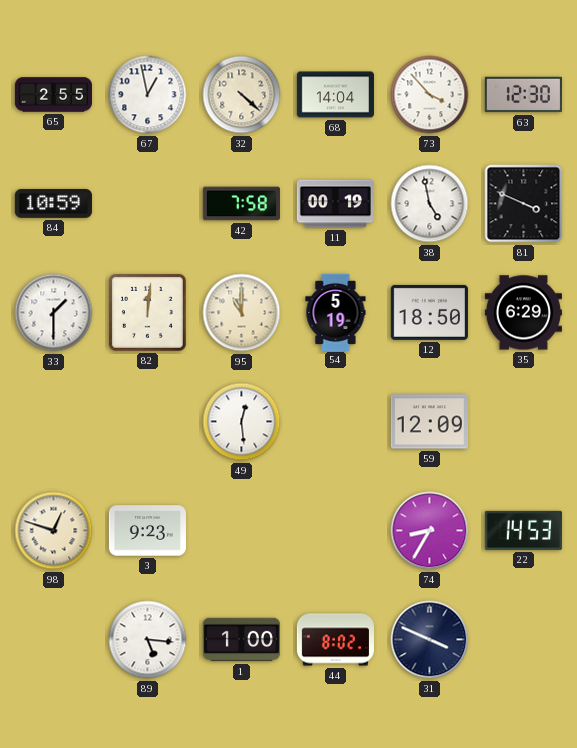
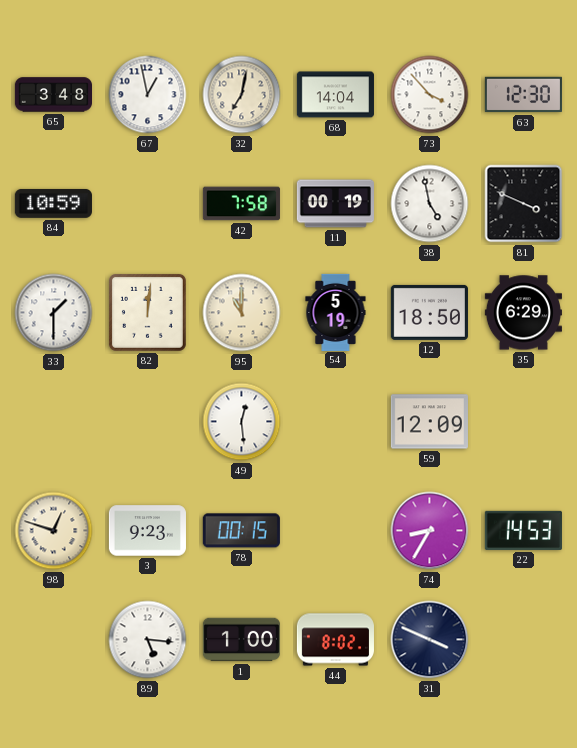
65: 2:55 -> 3:48 (53, 95)
32: 4:22 -> 7:02 (242, 95)
78: none -> 00:15 (241, 531)
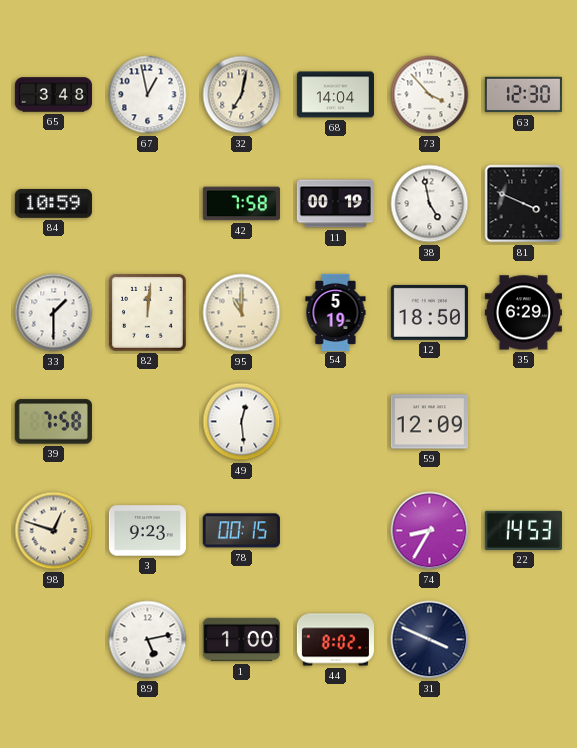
39: none -> 7:58 (53, 422)
89: 5:16 -> 5:13 (148, 640)
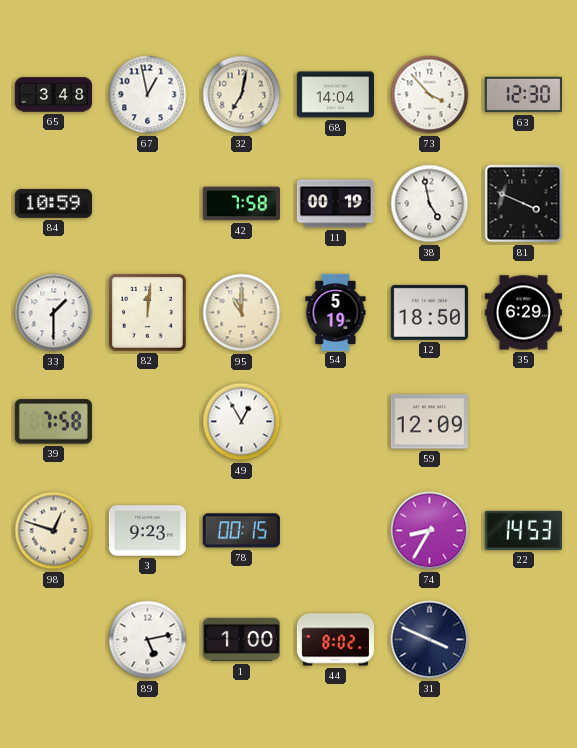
49: 12:29 -> 12:55 (242, 422)
